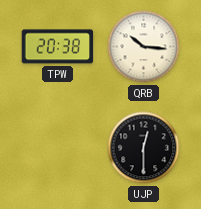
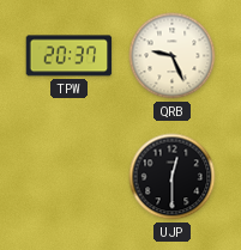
TPW: 20:38 -> 20:37 (70, 56)
QRB: 10:16 -> 9:26 (173, 56)
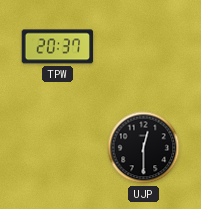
QRB: 9:26 -> none (173, 56)
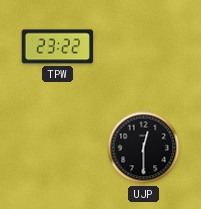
TPW: 20:37 -> 23:22 (58, 47)
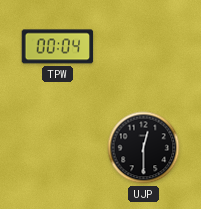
TPW: 23:22 -> 00:04 (58, 47)
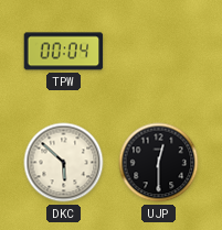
DKC: none -> 5:52 (64, 163)
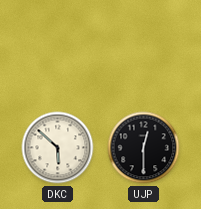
TPW: 00:04 -> none (64, 52)
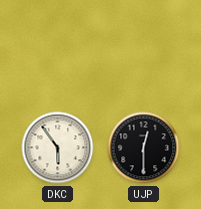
DKC: 5:52 -> 5:54 (58, 148)
